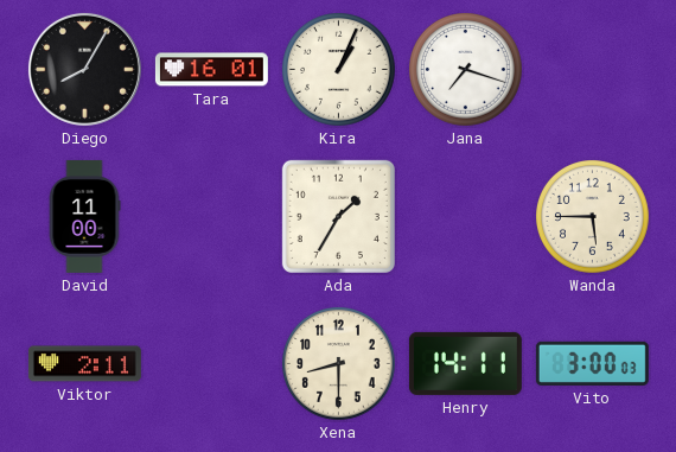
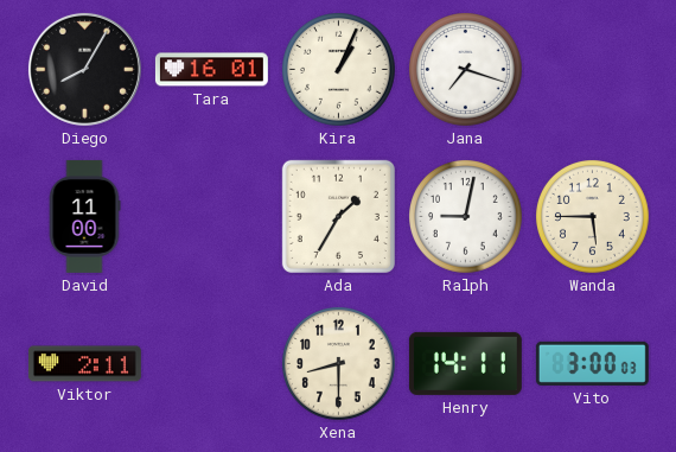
Ralph: none -> 9:02 (466, 217)
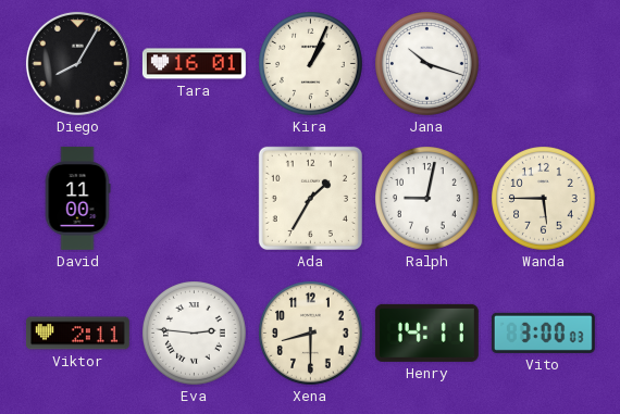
Jana: 7:18 -> 10:18 (427, 64)
Eva: none -> 2:46 (195, 334)
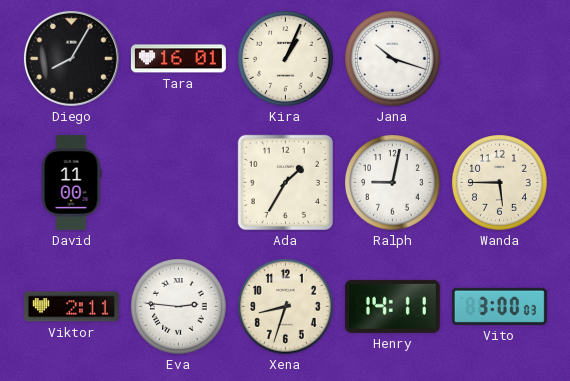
Xena: 8:30 -> 8:33 (286, 307)
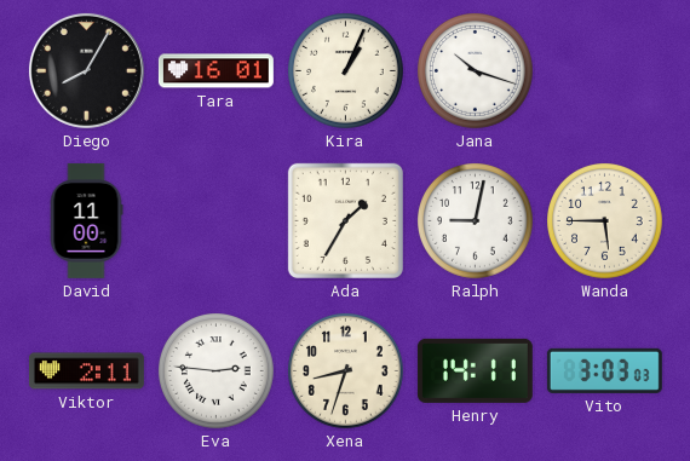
Vito: 3:00 -> 3:03 (604, 370)
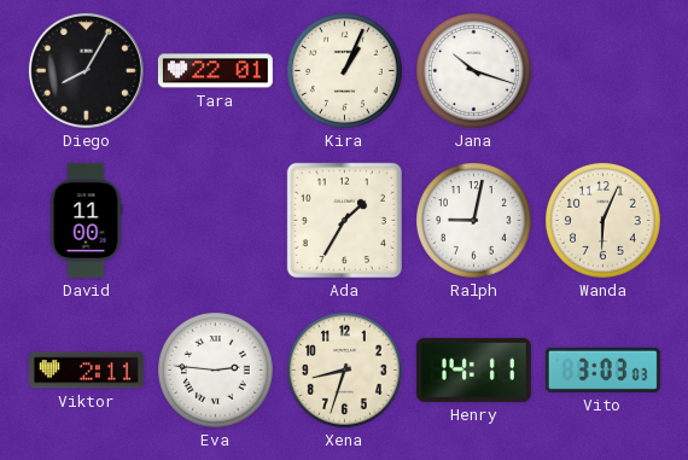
Tara: 16:01 -> 22:01 (215, 71)
Wanda: 5:45 -> 6:04 (604, 221)
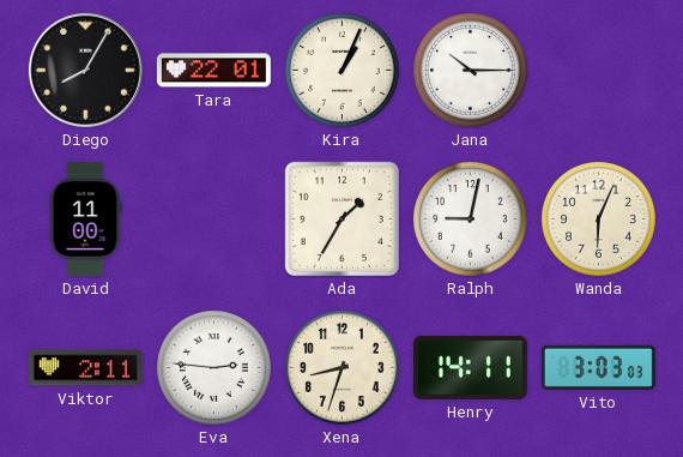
Jana: 10:18 -> 10:15 (471, 71)
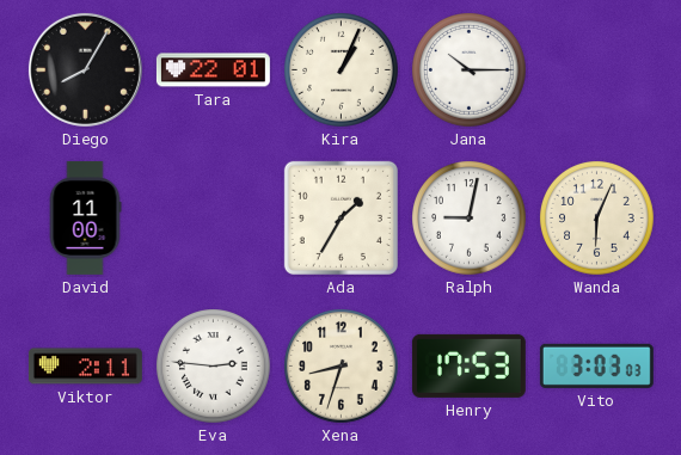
Henry: 14:11 -> 17:53 (468, 365)
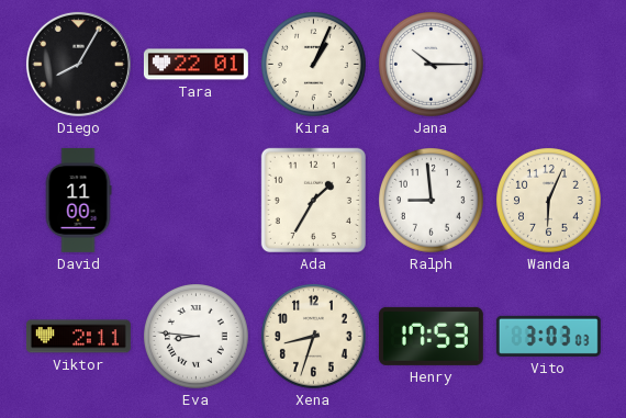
Ralph: 9:02 -> 8:59 (432, 201)
Eva: 2:46 -> 8:46 (197, 337)
